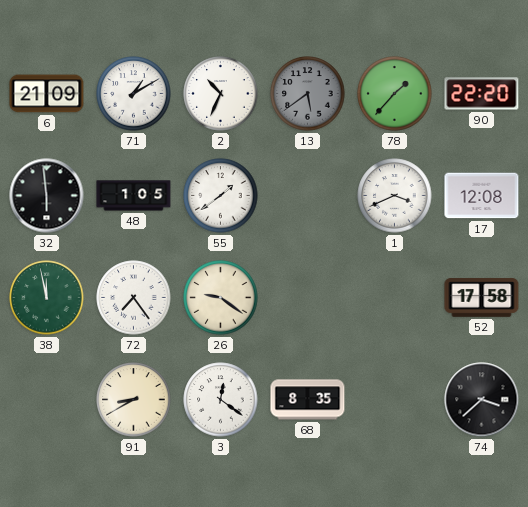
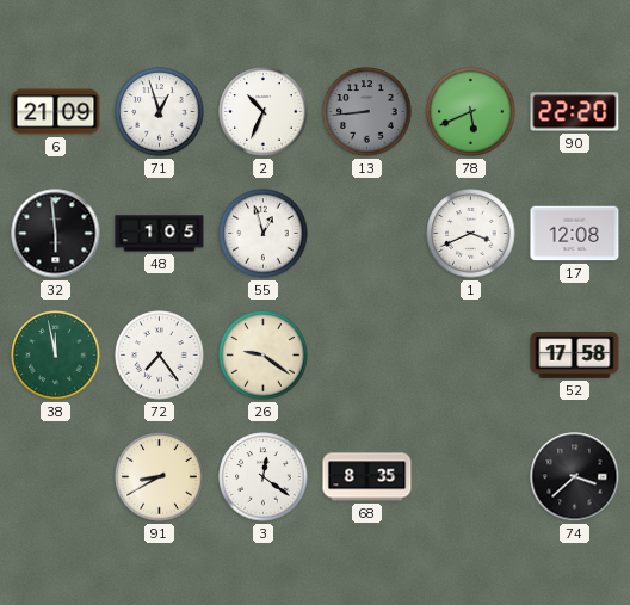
71: 1:10 -> 12:57 (160, 112)
13: 5:39 -> 8:44 (367, 112)
78: 1:37 -> 5:41 (471, 112)
55: 1:39 -> 12:57 (264, 234)
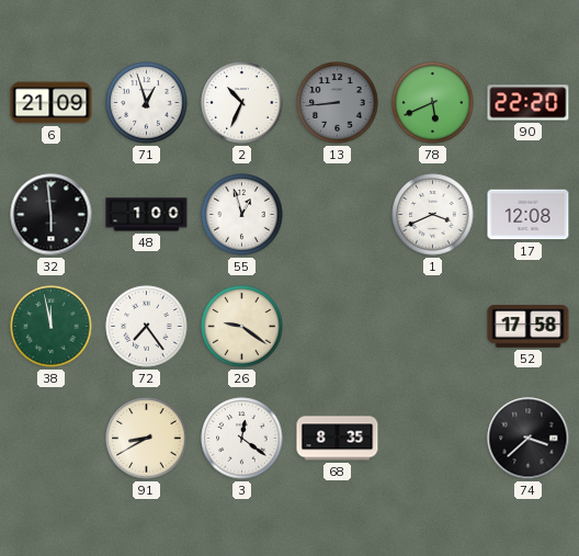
48: 1:05 -> 1:00 (147, 215)
